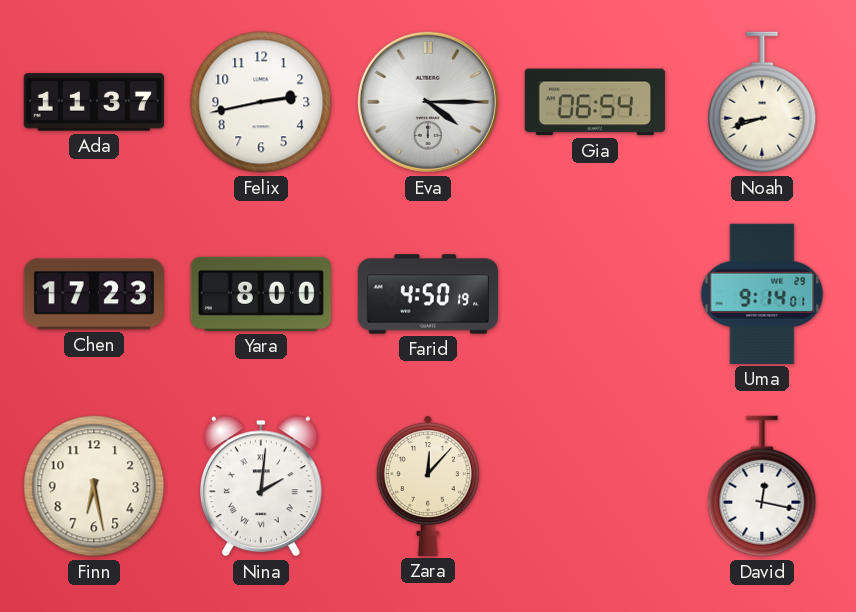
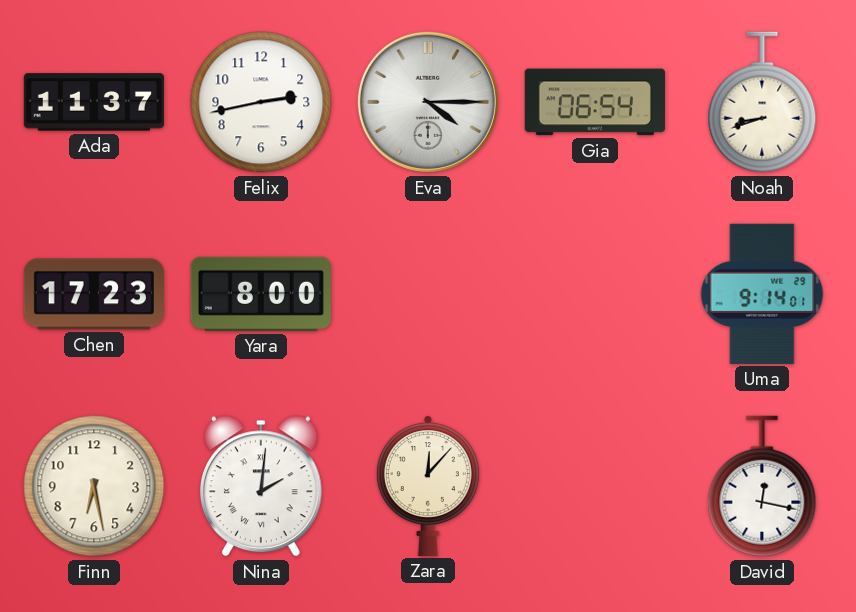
Farid: 4:50 -> none (427, 294)
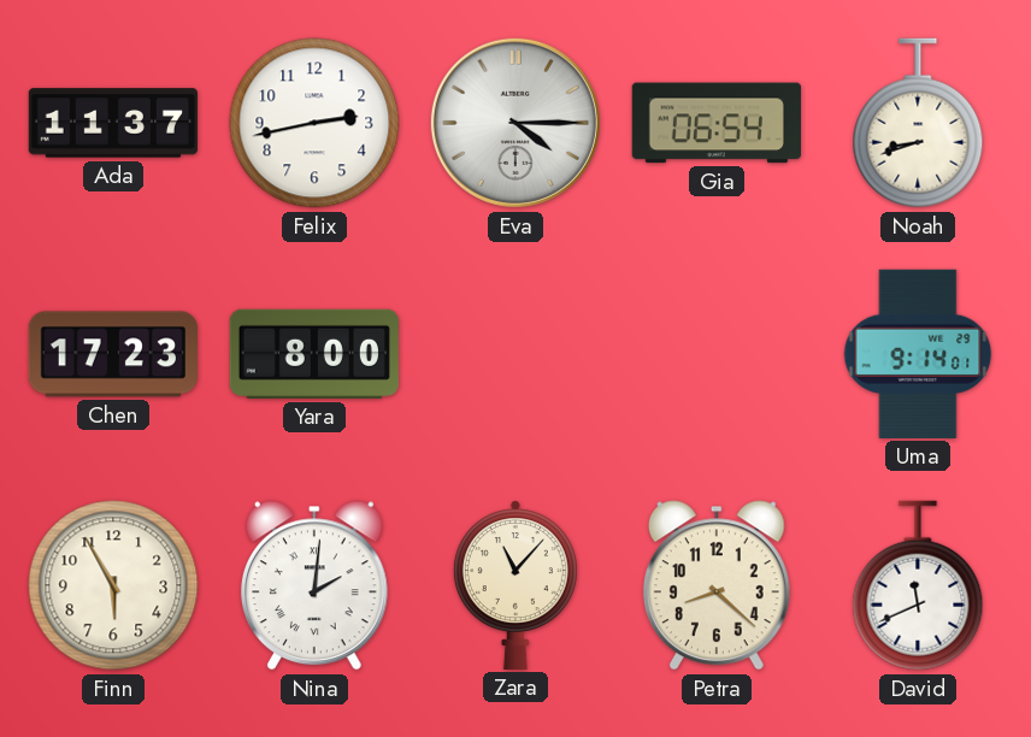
Finn: 6:28 -> 5:55 (113, 585)
Zara: 12:07 -> 11:07 (515, 585)
Petra: none -> 8:22 (717, 585)
David: 12:17 -> 11:41 (918, 585)
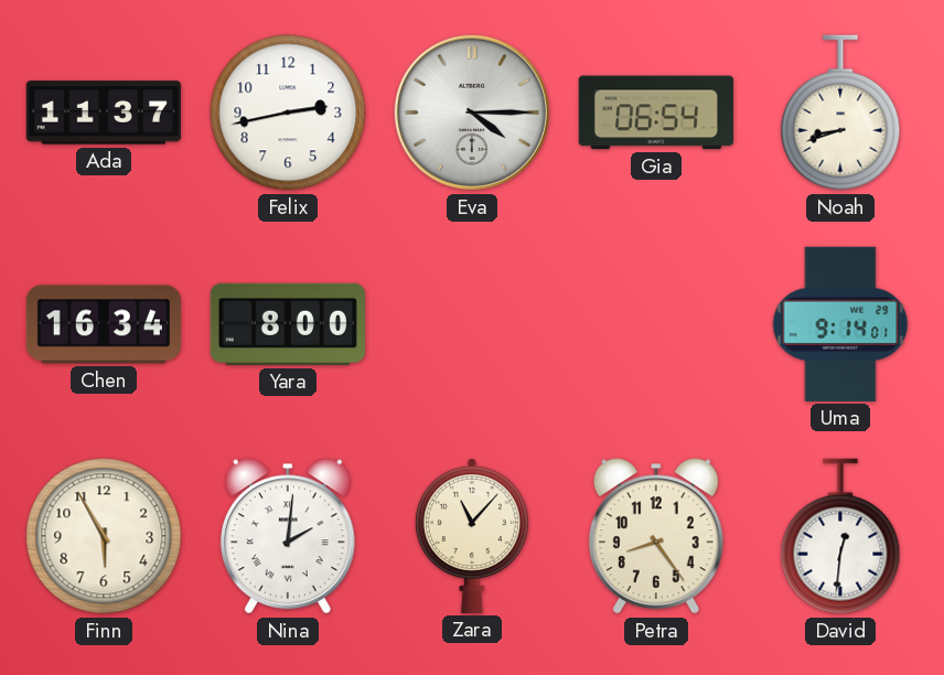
Chen: 17:23 -> 16:34 (104, 324)
Petra: 8:22 -> 8:24 (656, 536)
David: 11:41 -> 12:31 (840, 536)
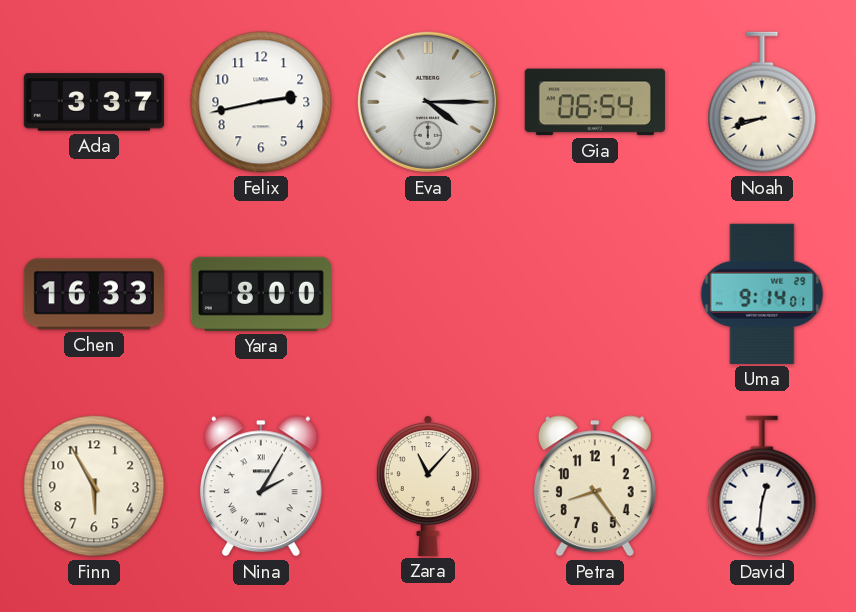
Ada: 11:37 -> 3:37 (94, 102)
Chen: 16:34 -> 16:33 (94, 294)
Nina: 2:01 -> 2:05 (261, 486)
